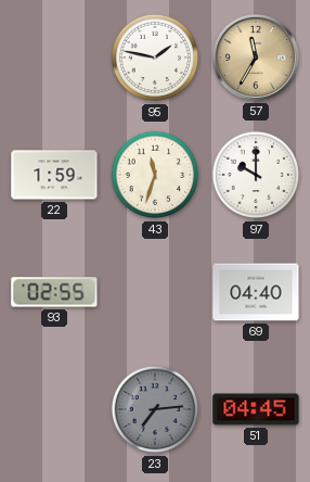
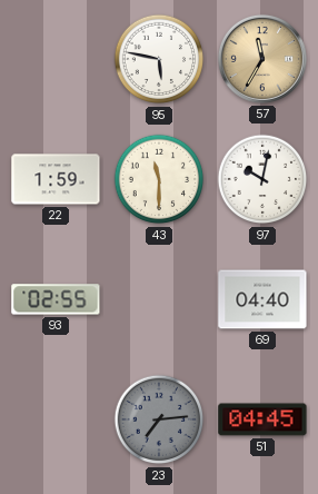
95: 1:47 -> 5:47 (159, 59)
43: 11:33 -> 11:30 (159, 179)
97: 10:00 -> 10:02 (262, 179)
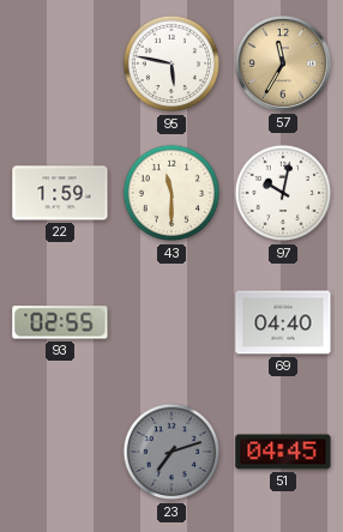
23: 7:14 -> 7:12 (171, 452)
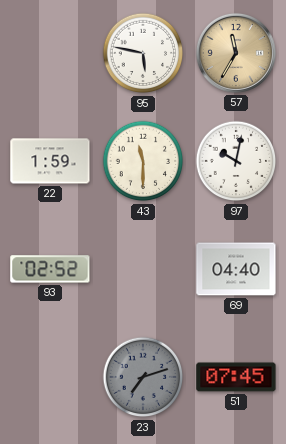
93: 02:55 -> 02:52 (50, 269)
51: 04:45 -> 07:45 (236, 377)
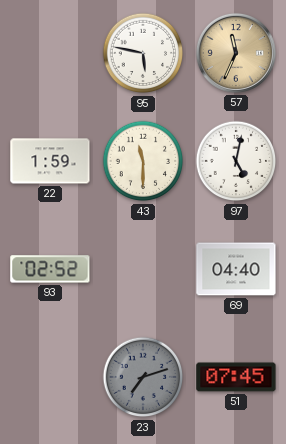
57: 11:35 -> 11:34 (236, 53)
97: 10:02 -> 5:02 (236, 161)
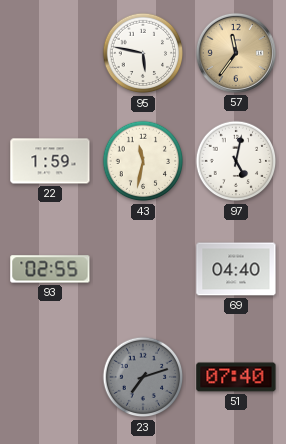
57: 11:34 -> 11:36 (236, 53)
43: 11:30 -> 11:32 (143, 161)
93: 02:52 -> 02:55 (50, 269)
51: 07:45 -> 07:40 (236, 377)
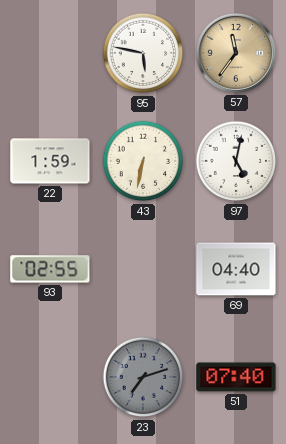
43: 11:32 -> 6:32 (143, 161)
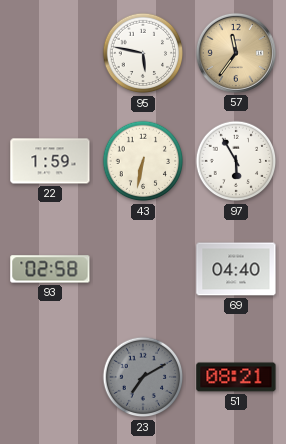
97: 5:02 -> 5:55 (236, 161)
93: 02:55 -> 02:58 (50, 269)
23: 7:12 -> 7:10 (143, 377)
51: 07:40 -> 08:21 (236, 377)
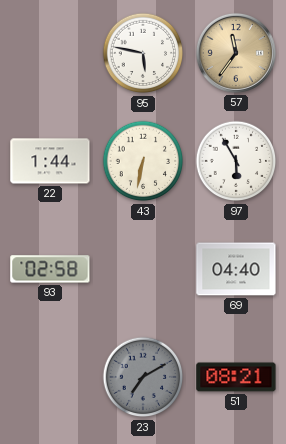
22: 1:59 -> 1:44 (50, 161)
